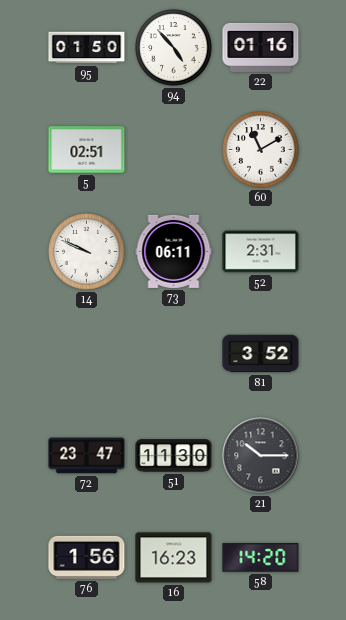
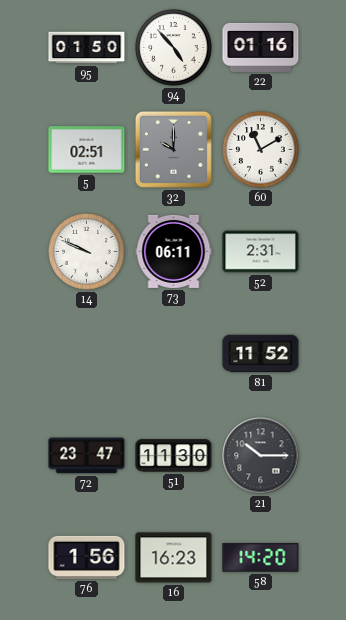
32: none -> 10:00 (173, 149)
81: 3:52 -> 11:52 (261, 354)
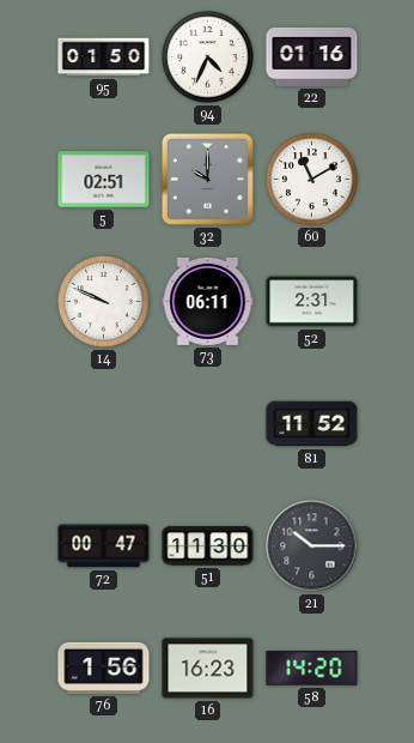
94: 4:53 -> 4:34 (208, 58)
72: 23:47 -> 00:47 (104, 546)
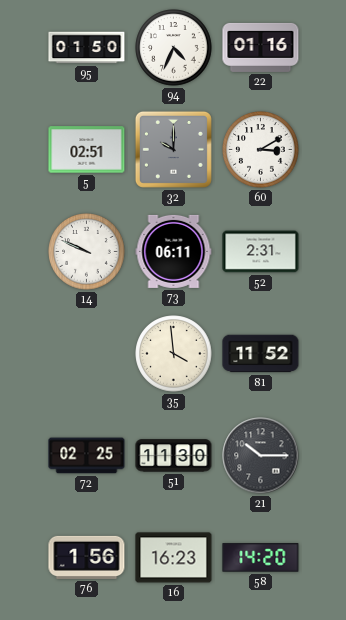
60: 11:10 -> 3:10 (261, 150)
35: none -> 3:59 (174, 354)
72: 00:47 -> 02:25 (87, 456)
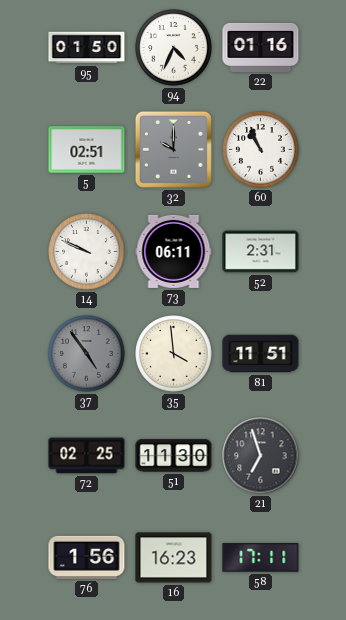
60: 3:10 -> 10:56 (261, 150)
37: none -> 4:54 (87, 354)
81: 11:52 -> 11:51 (261, 354)
21: 10:15 -> 6:57 (261, 456)
58: 14:20 -> 17:11 (261, 558)
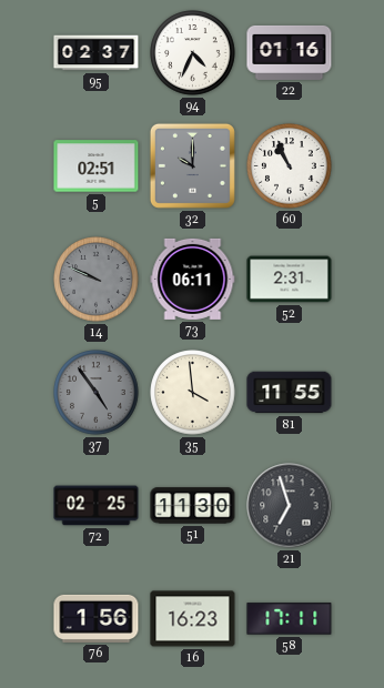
95: 01:50 -> 02:37 (97, 53)
14 dial: white -> grey (97, 280)
81: 11:51 -> 11:55 (290, 393)
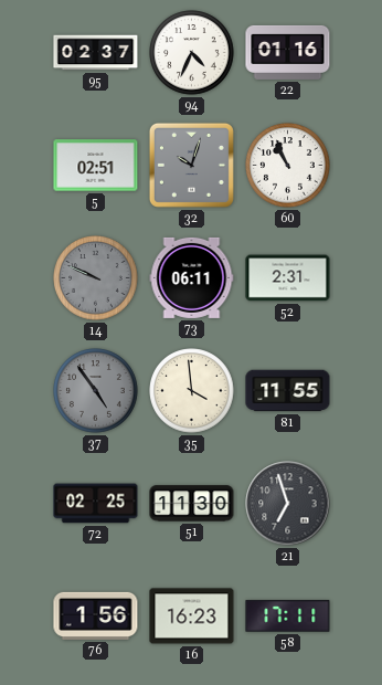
32: 10:00 -> 10:03 (191, 165)
